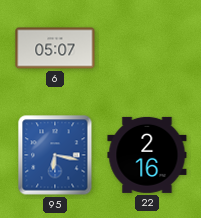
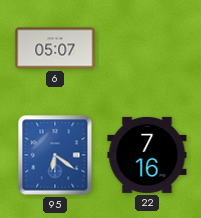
95: 6:17 -> 6:21 (55, 155)
22: 2:16 -> 7:16 (147, 155)
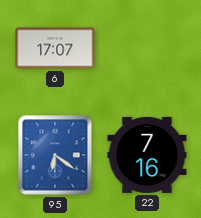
6: 05:07 -> 17:07 (55, 48)
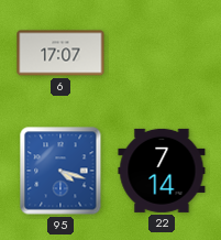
95: 6:21 -> 4:18 (60, 171)
22: 7:16 -> 7:14 (162, 171)
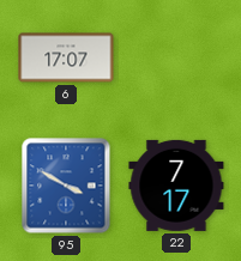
95: 4:18 -> 3:50 (66, 186)
22: 7:14 -> 7:17 (176, 186)
